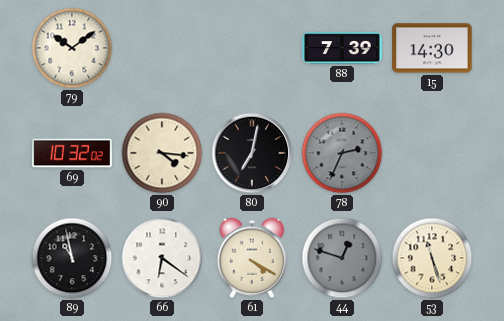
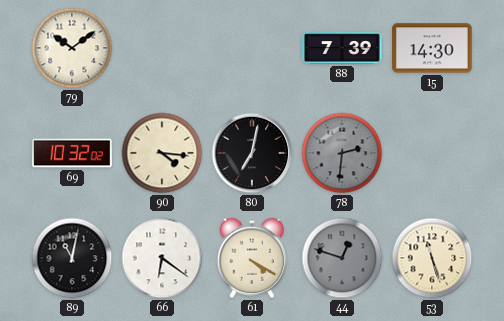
78: 2:34 -> 2:31 (342, 153)
89: 10:58 -> 11:02 (72, 258)
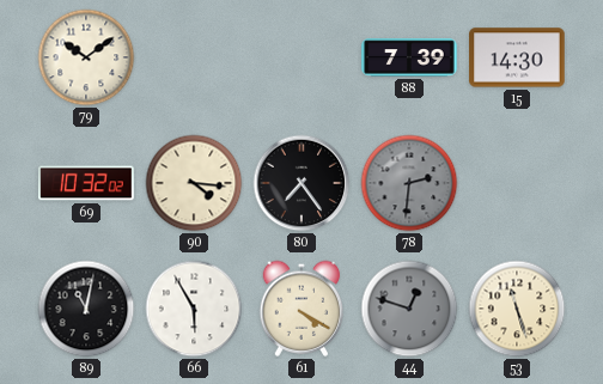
80: 7:02 -> 7:24 (301, 183)
66: 6:21 -> 5:55 (194, 309)
